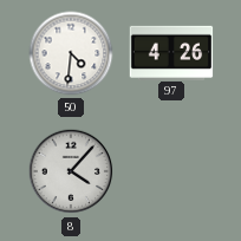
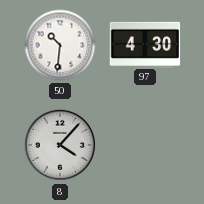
50: 4:31 -> 10:31 (60, 45)
97: 4:26 -> 4:30 (145, 44)
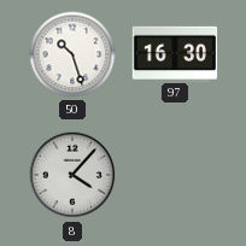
50: 10:31 -> 10:27 (72, 54)
97: 4:30 -> 16:30 (175, 53)
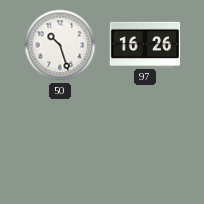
97: 16:30 -> 16:26 (145, 44)
8: 4:07 -> none (72, 175)
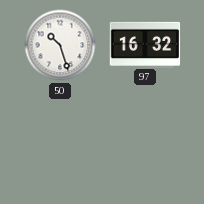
97: 16:26 -> 16:32 (145, 44)
